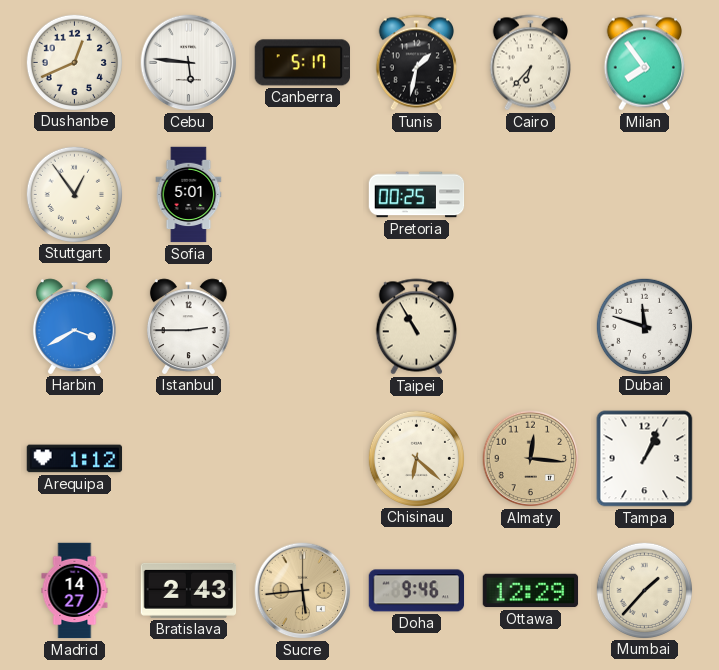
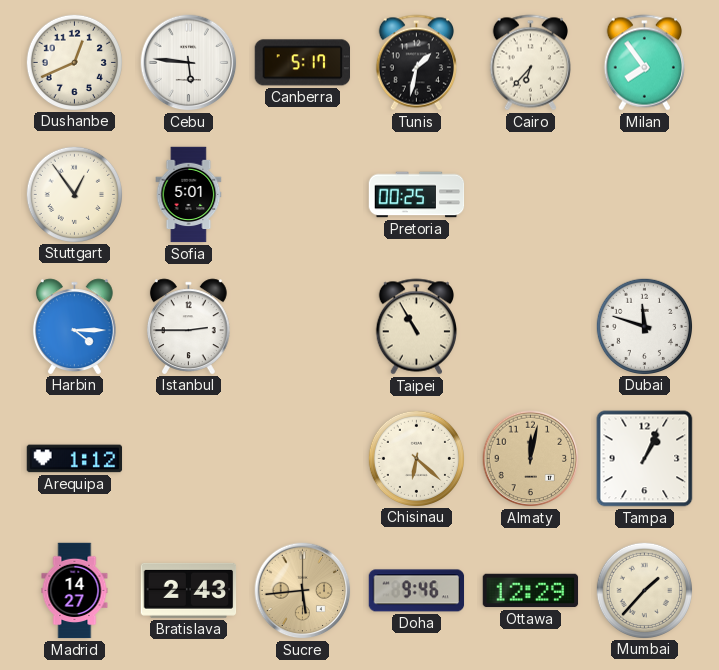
Harbin: 3:40 -> 4:15 (74, 326)
Almaty: 12:16 -> 12:02 (531, 459)
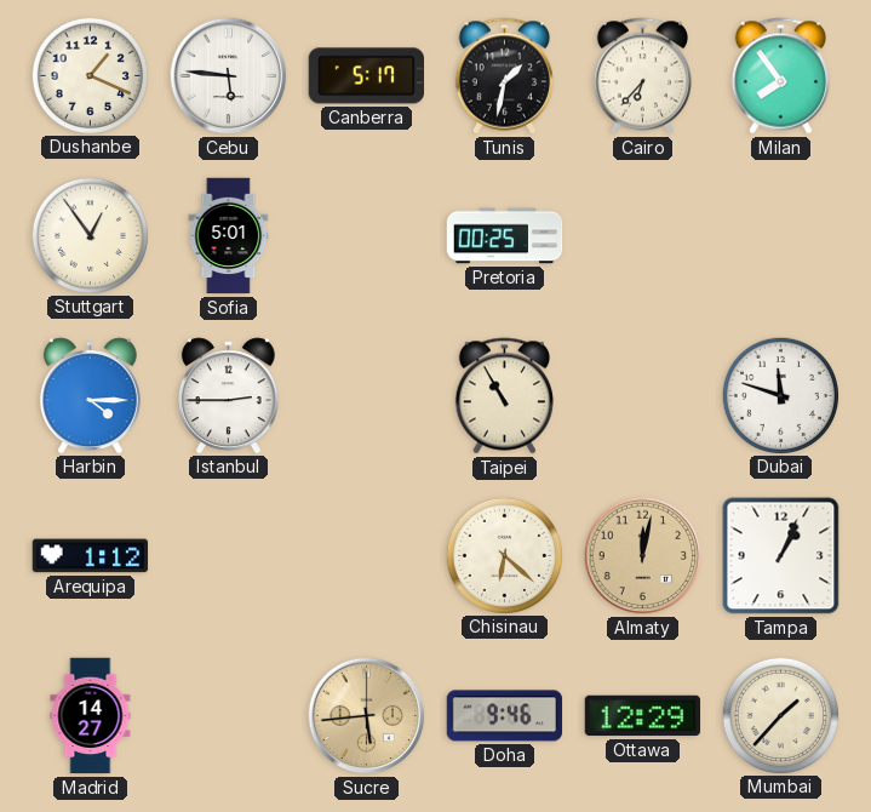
Dushanbe: 12:41 -> 1:19 (90, 75)
Bratislava: 2:43 -> none (189, 590)
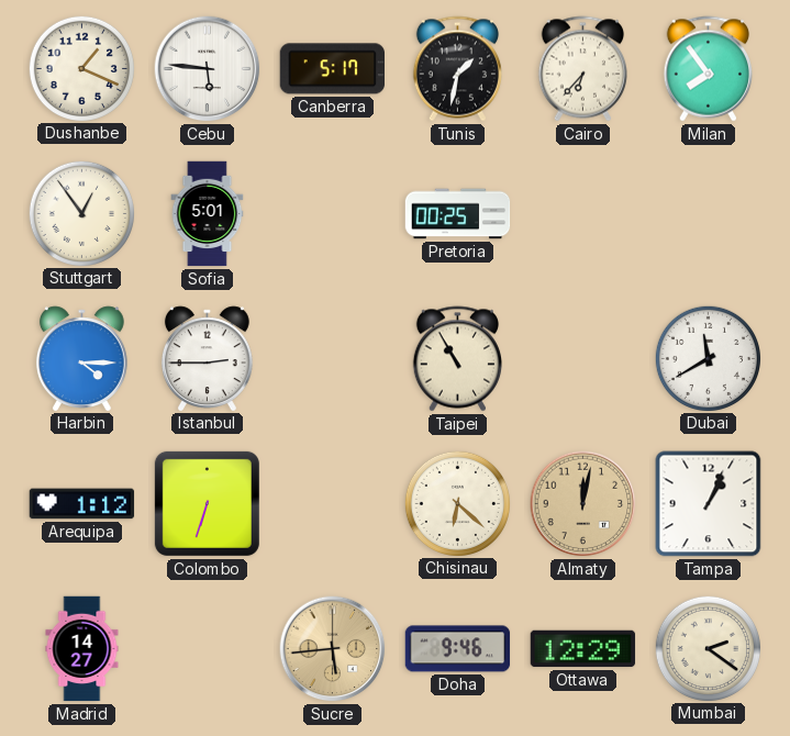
Dubai: 11:48 -> 11:40 (708, 358)
Colombo: none -> 6:33 (207, 503)
Mumbai: 1:37 -> 2:21 (708, 648)
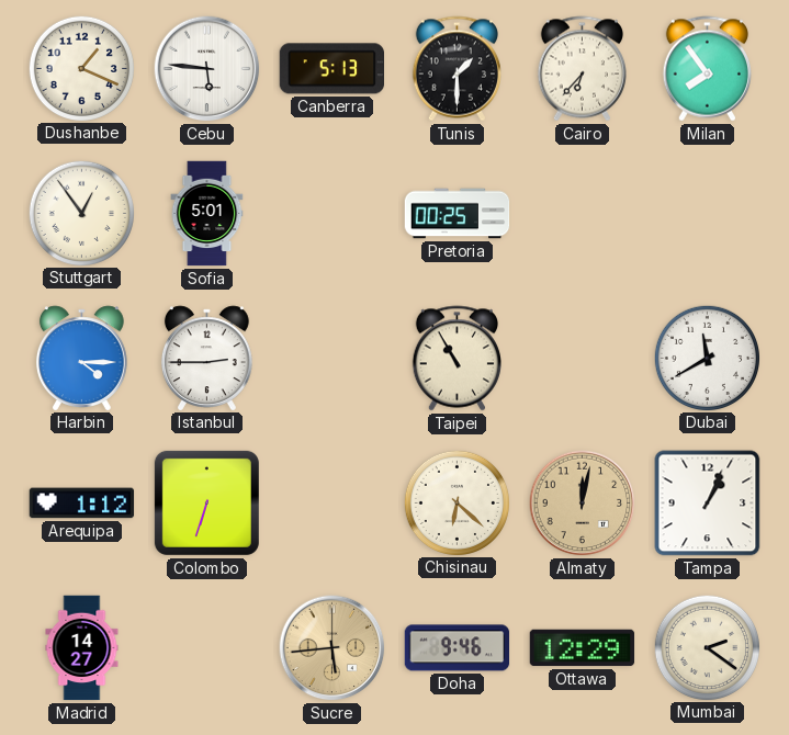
Canberra: 5:17 -> 5:13 (331, 69)
Tunis: 1:32 -> 1:30 (457, 69)
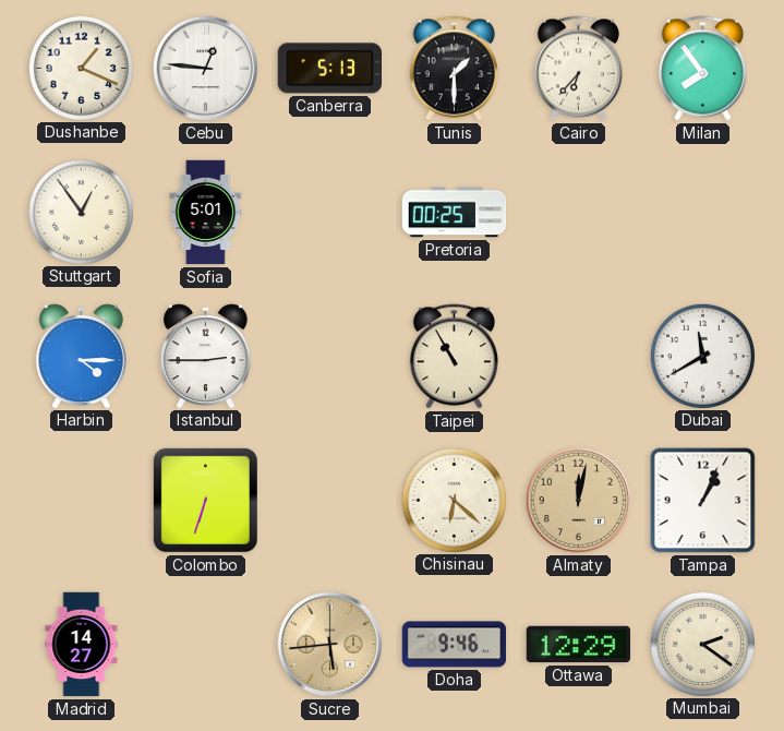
Cebu: 5:46 -> 12:46 (206, 69)
Arequipa: 1:12 -> none (82, 504)
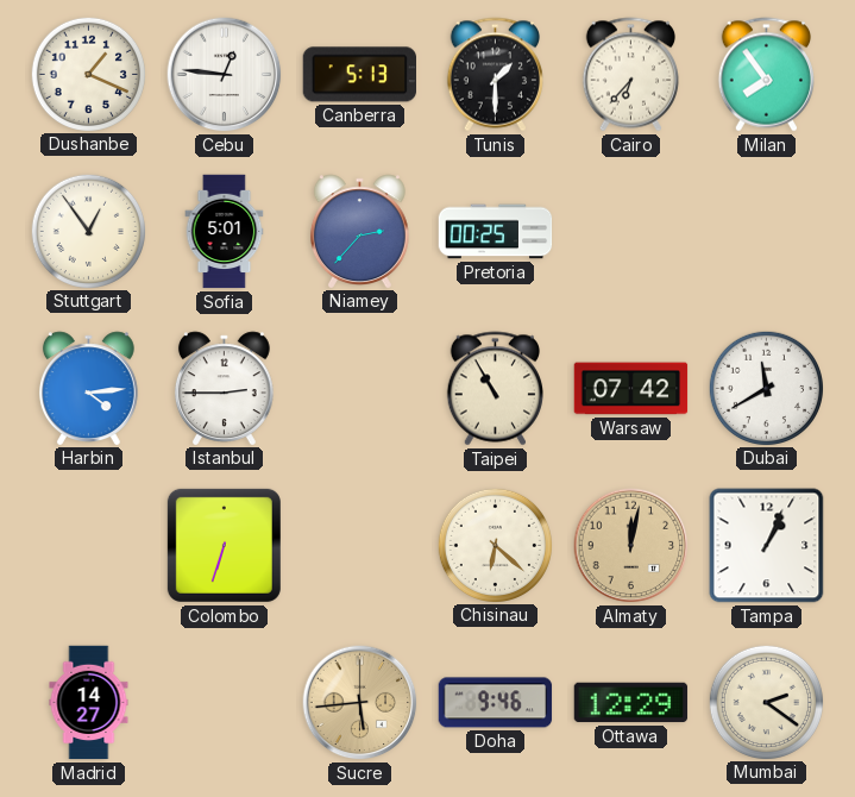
Niamey: none -> 2:37 (359, 231)
Harbin: 4:15 -> 4:14 (88, 388)
Warsaw: none -> 07:42 (631, 389)
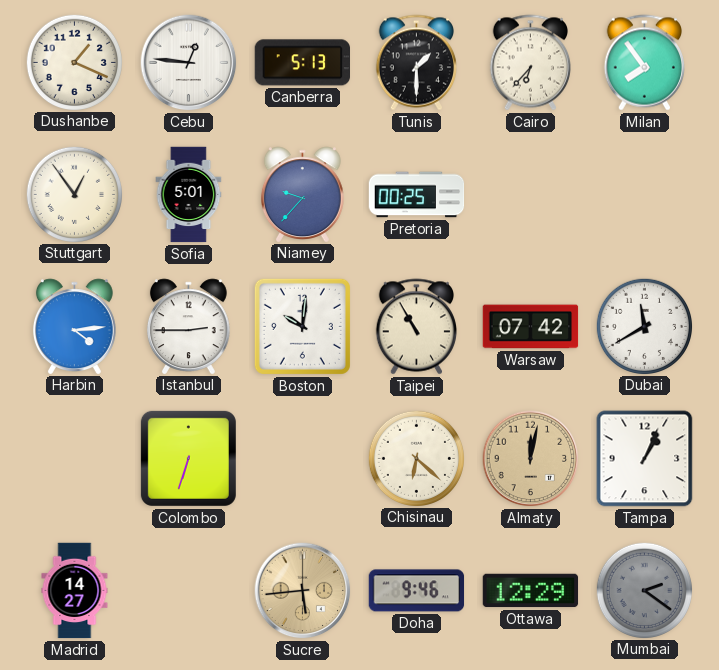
Niamey: 2:37 -> 9:37 (302, 194)
Boston: none -> 10:01 (302, 326)
Mumbai dial: cream -> grey (644, 590)
